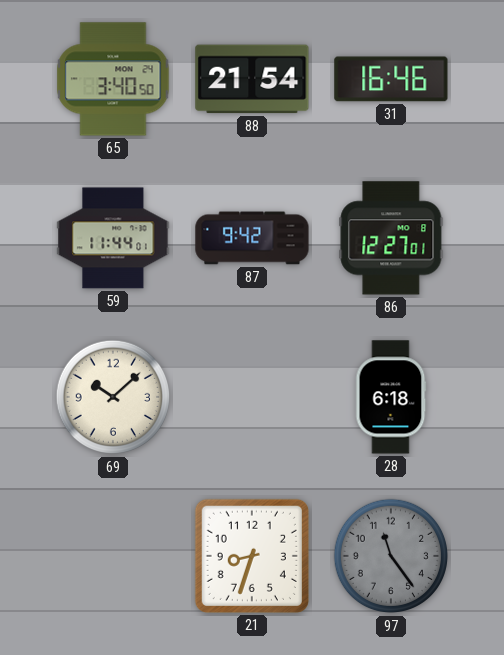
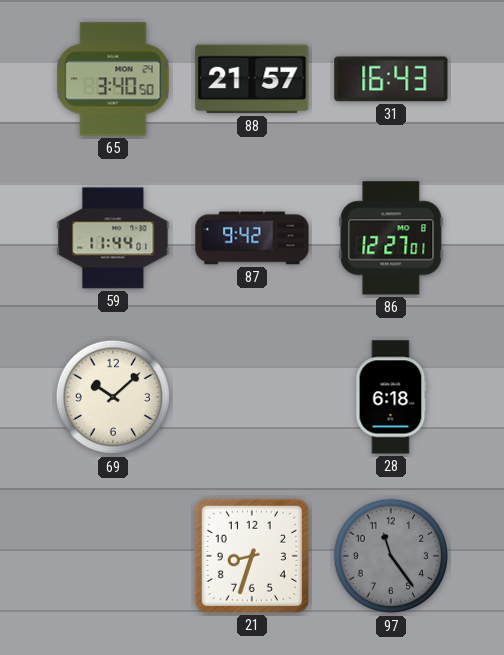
88: 21:54 -> 21:57 (252, 79)
31: 16:46 -> 16:43 (391, 79)
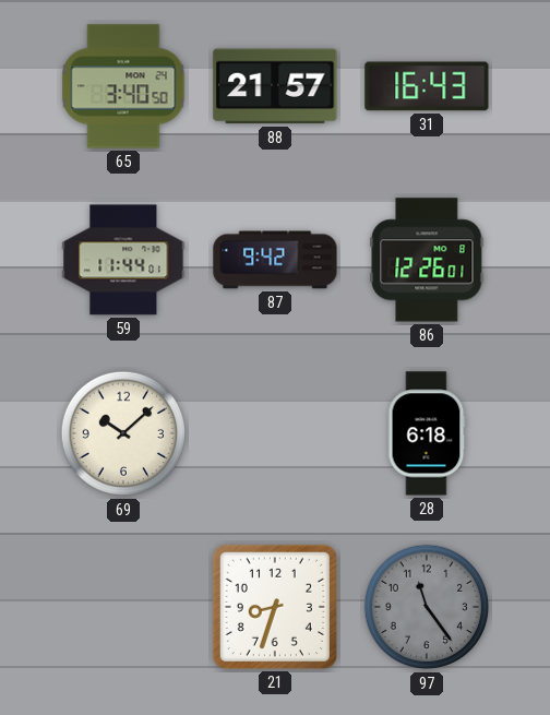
86: 12:27 -> 12:26 (427, 260)
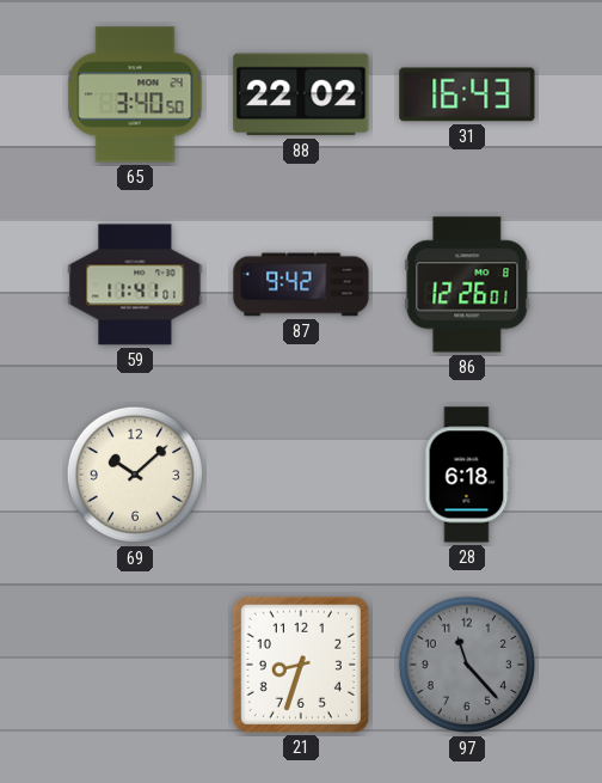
88: 21:57 -> 22:02 (301, 94)
59: 11:44 -> 11:41 (135, 285)
97: 11:24 -> 11:23 (467, 665)
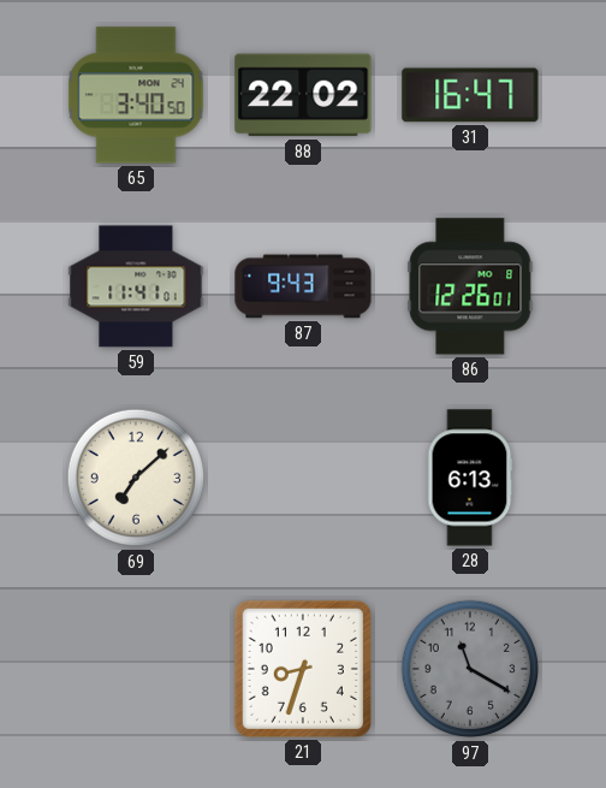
31: 16:43 -> 16:47 (470, 95)
87: 9:42 -> 9:43 (303, 286)
69: 10:08 -> 7:08 (136, 478)
28: 6:18 -> 6:13 (470, 478)
97: 11:23 -> 11:20 (470, 669)
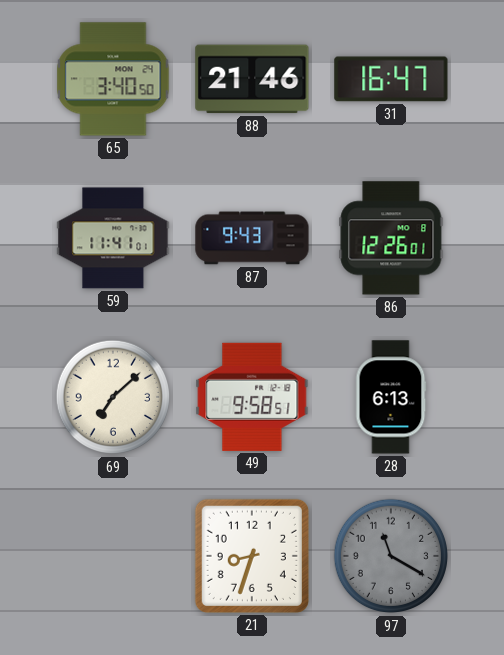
88: 22:02 -> 21:46 (252, 79)
49: none -> 9:58 (252, 397)
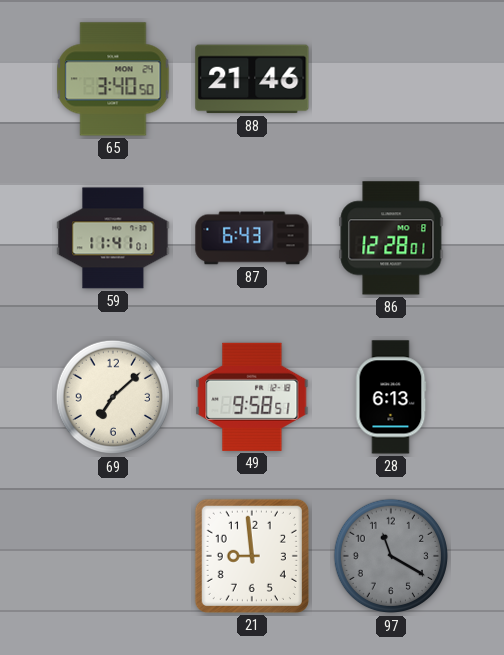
31: 16:47 -> none (391, 79)
87: 9:43 -> 6:43 (252, 238)
86: 12:26 -> 12:28 (391, 238)
21: 8:33 -> 8:59 (252, 556)
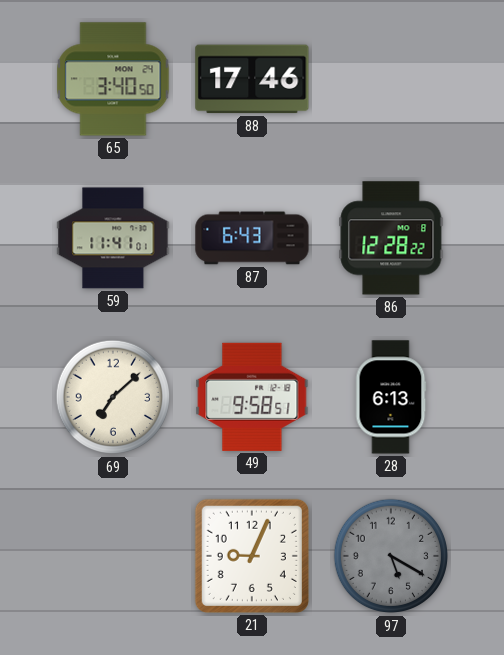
88: 21:46 -> 17:46 (252, 79)
86: 12:28:01 -> 12:28:22 (391, 238)
21: 8:59 -> 9:04 (252, 556)
97: 11:20 -> 5:20 (391, 556)
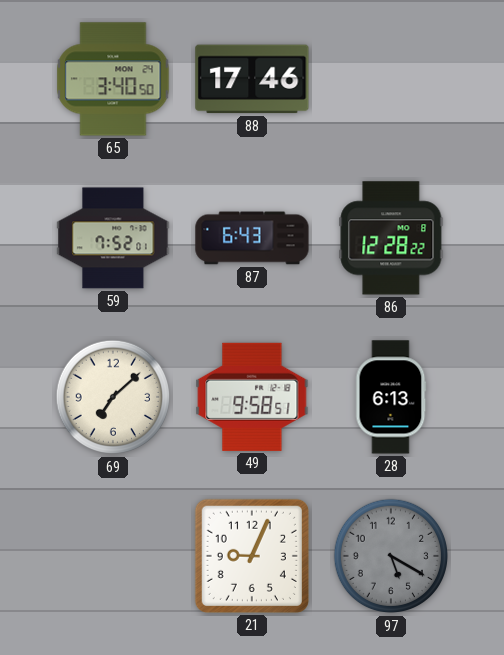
59: 11:41 -> 7:52 (113, 238)
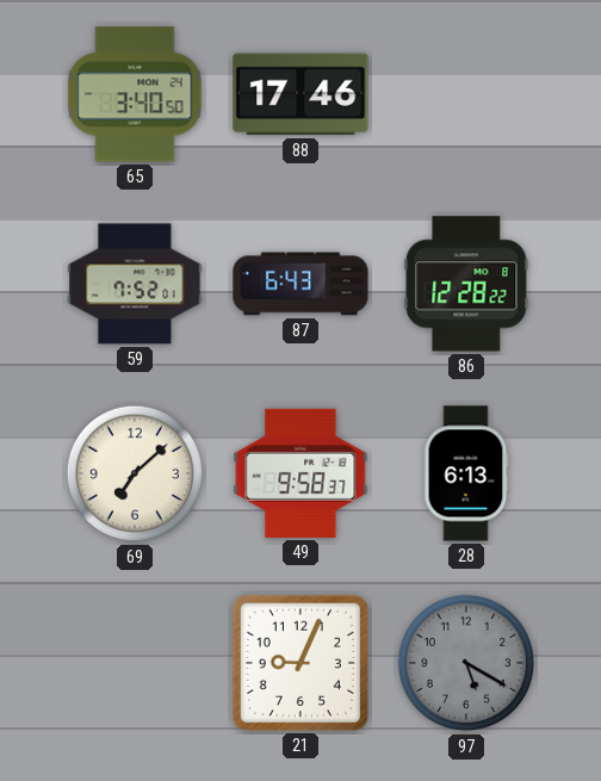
49: 9:58:51 -> 9:58:37 (300, 473)
